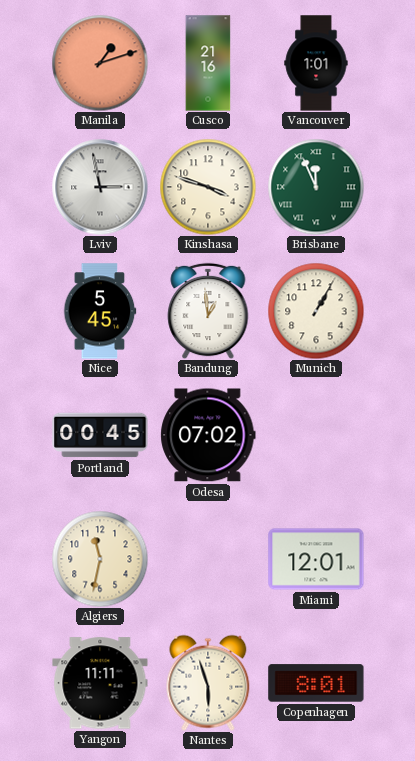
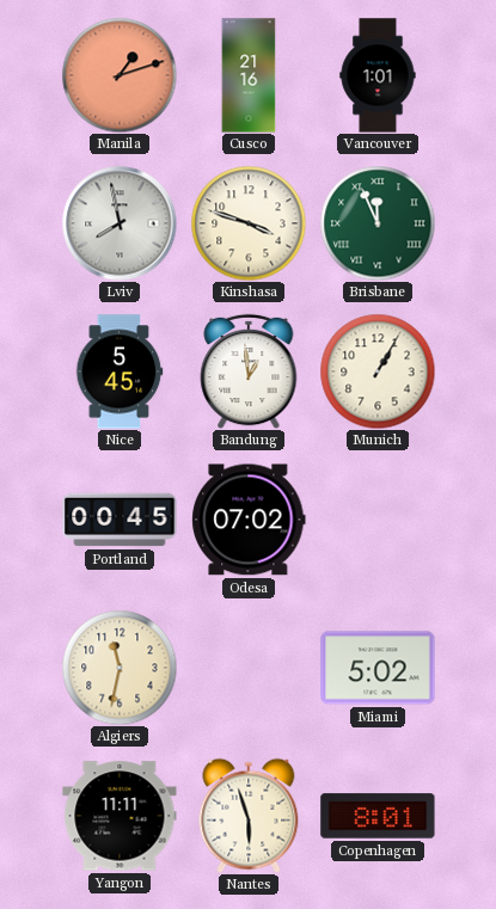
Lviv: 2:58 -> 7:58 (120, 223)
Miami: 12:01 -> 5:02 (378, 668)
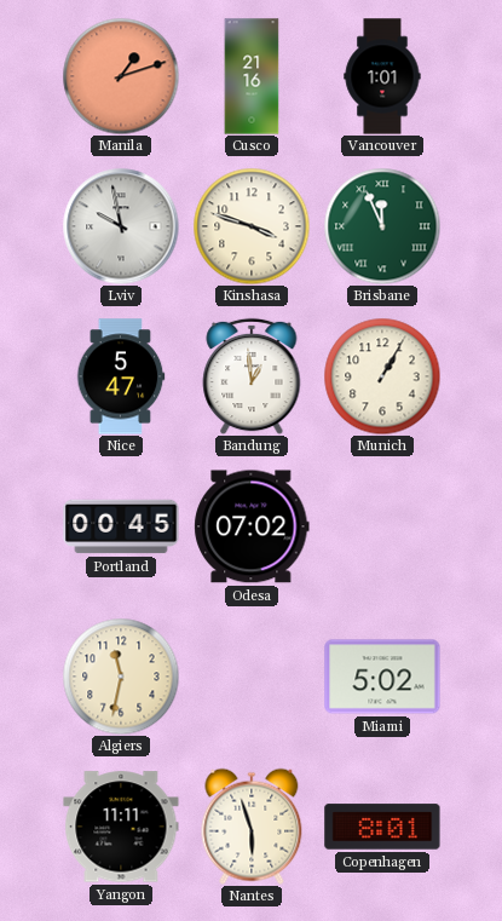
Lviv: 7:58 -> 9:58 (121, 226)
Nice: 5:45 -> 5:47 (121, 376)
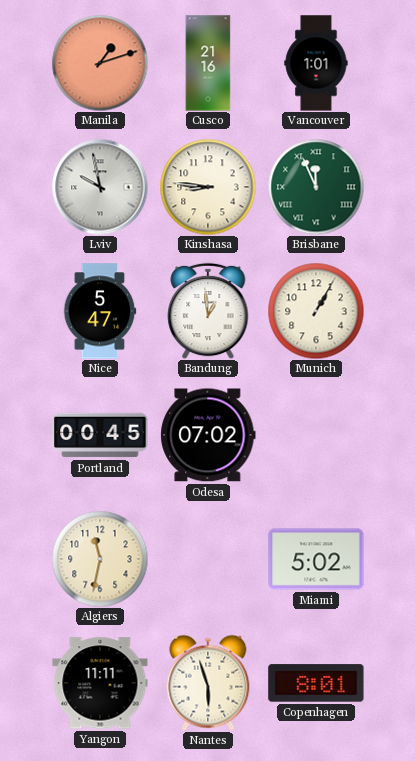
Kinshasa: 3:48 -> 8:46 (208, 187)
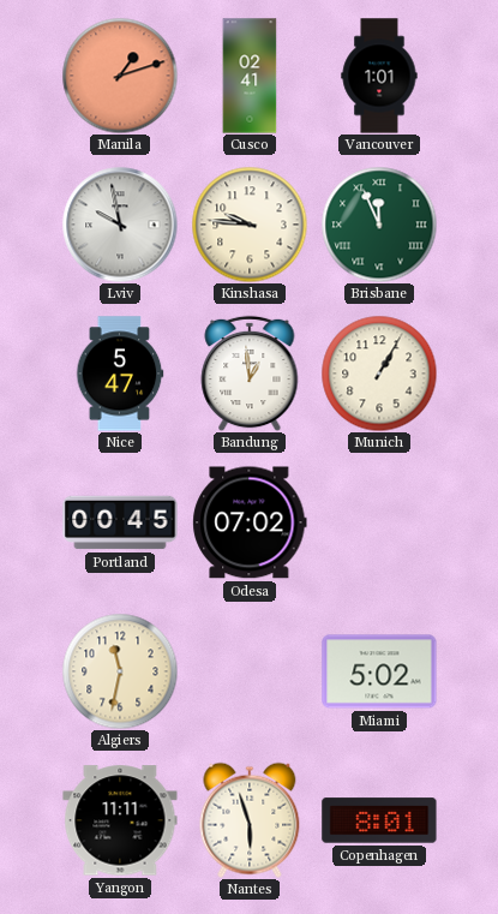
Cusco: 21:16 -> 02:41 (250, 76)
Kinshasa: 8:46 -> 9:46 (250, 225)
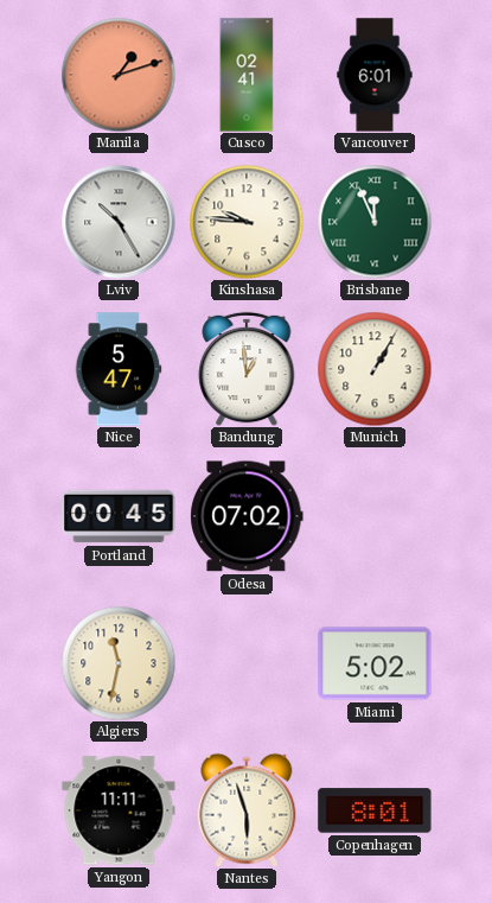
Vancouver: 1:01 -> 6:01 (375, 75)
Lviv: 9:58 -> 10:25 (119, 222)
